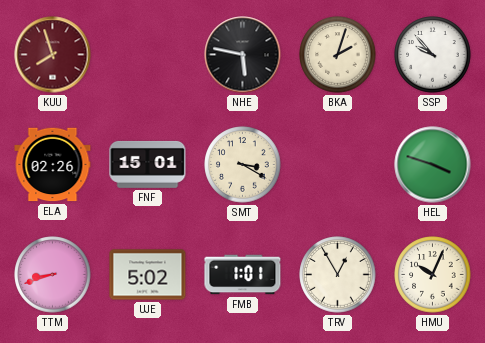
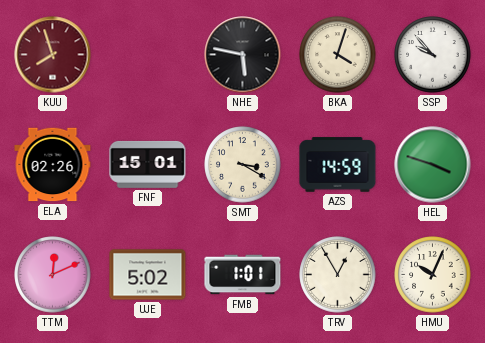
BKA: 2:03 -> 4:03 (338, 55)
AZS: none -> 14:59 (338, 165)
TTM: 8:42 -> 12:11 (53, 275)
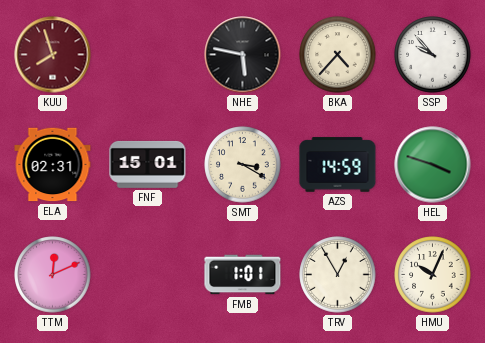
BKA: 4:03 -> 4:37 (338, 55)
ELA: 02:26 -> 02:31 (53, 165)
UJE: 5:02 -> none (148, 275)
